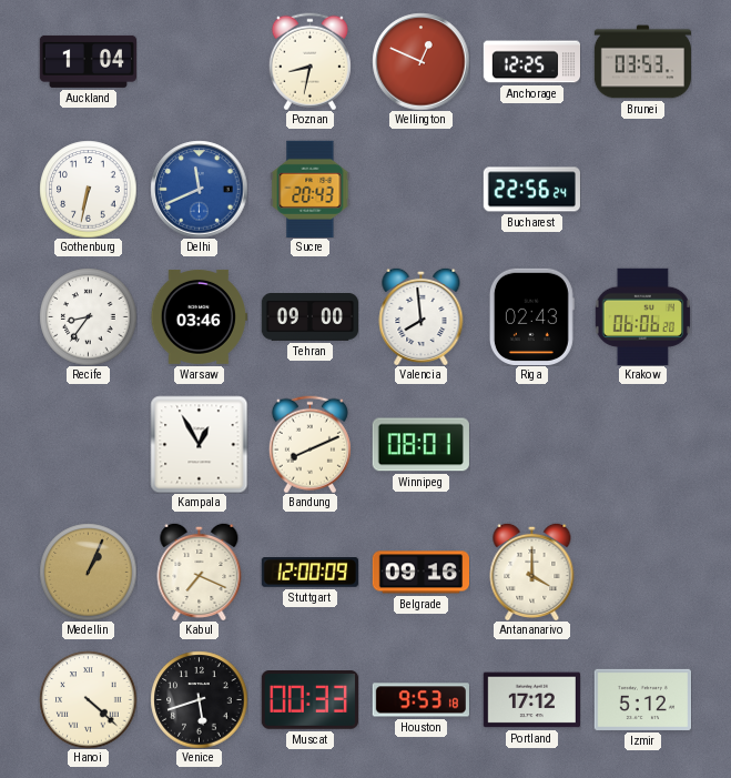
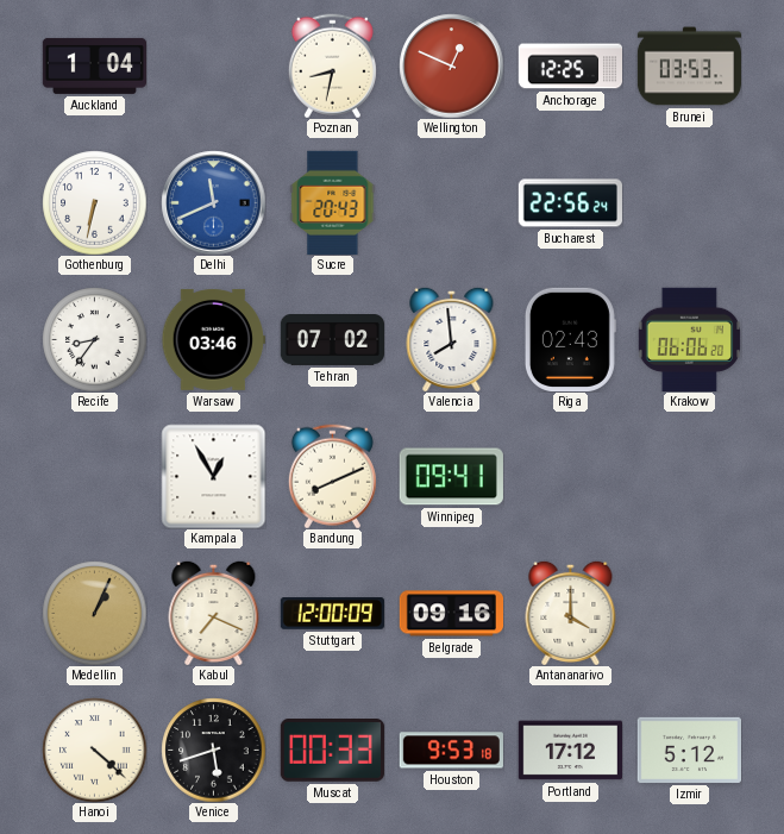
Tehran: 09:00 -> 07:02 (332, 340)
Winnipeg: 08:01 -> 09:41 (451, 477)
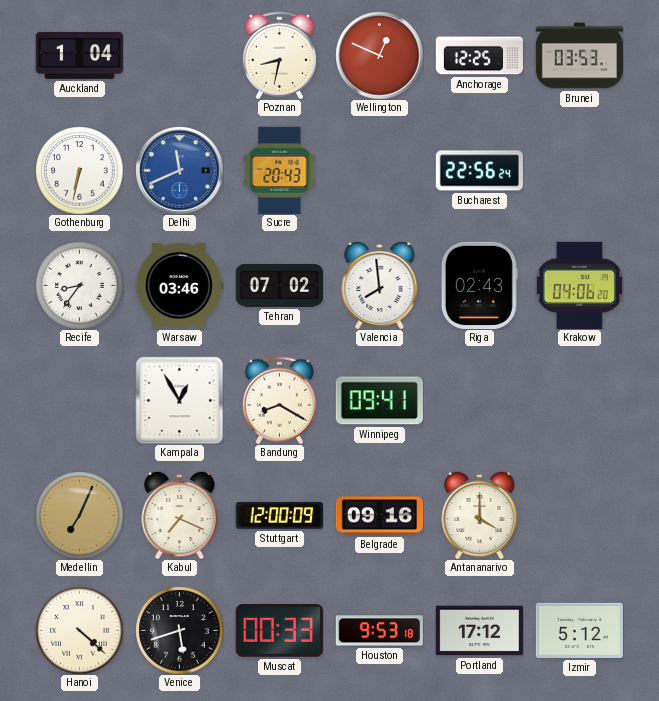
Krakow: 06:06 -> 04:06 (579, 285)
Bandung: 8:11 -> 8:20 (279, 400)
Medellin: 1:04 -> 7:04 (79, 515)
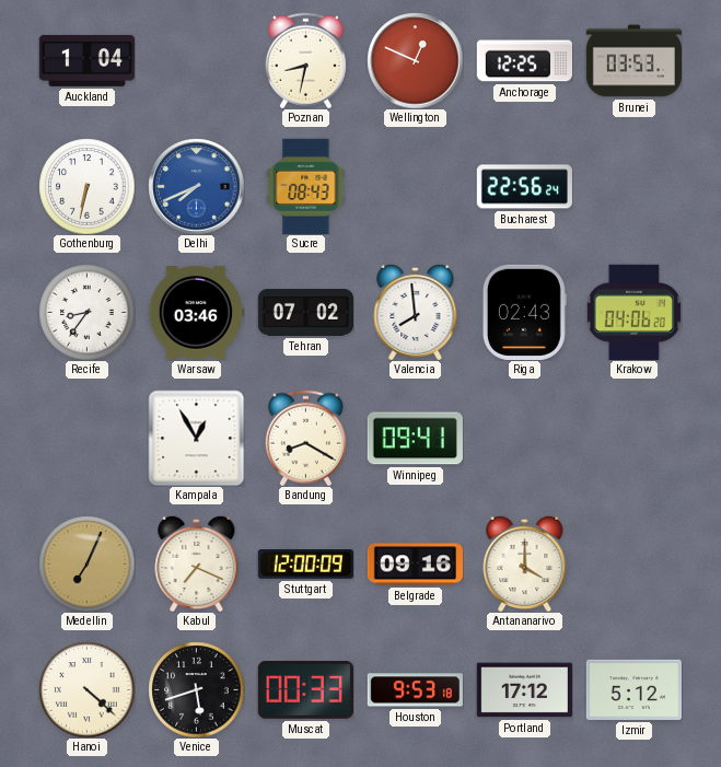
Delhi: 11:41 -> 7:41 (196, 186)
Sucre: 20:43 -> 08:43 (306, 186)
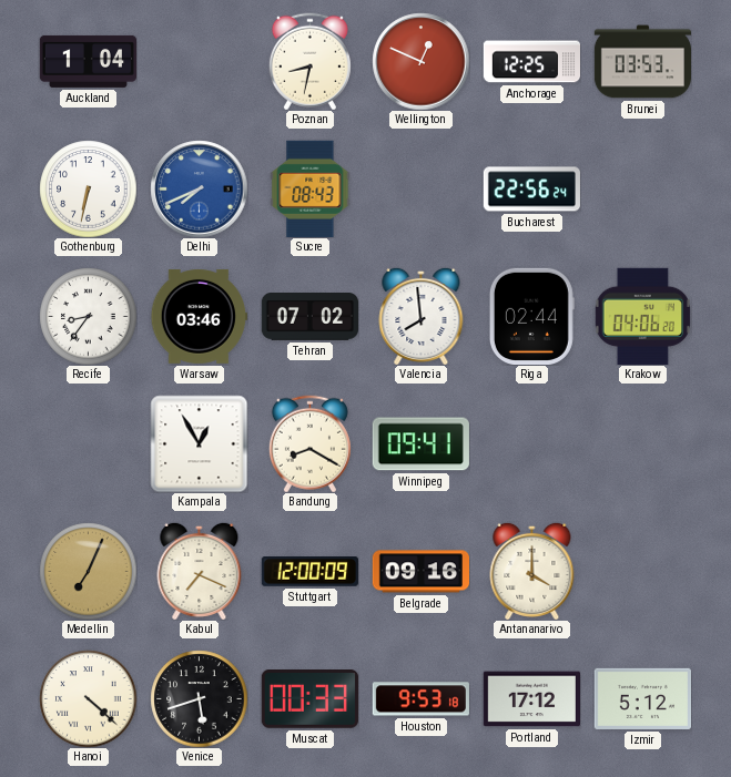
Riga: 02:43 -> 02:44 (531, 316)
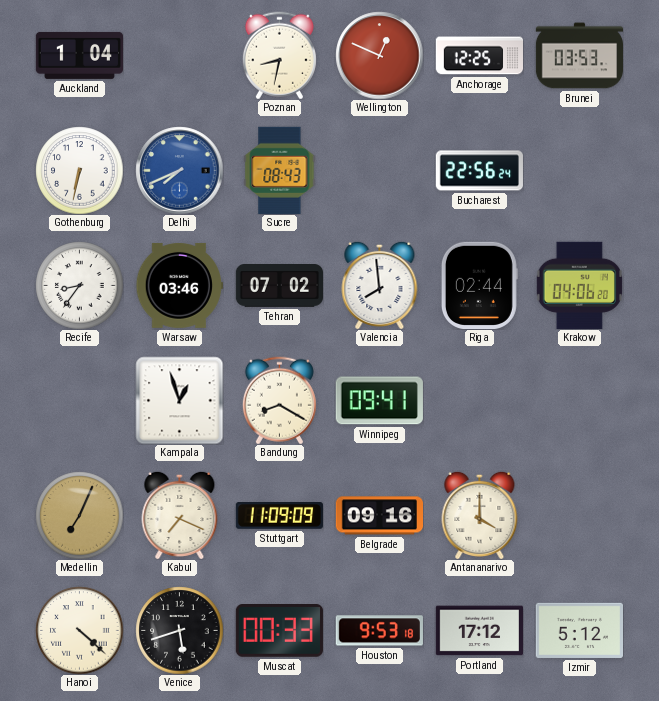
Kampala: 12:55 -> 12:57 (179, 400)
Stuttgart: 12:00 -> 11:09 (279, 516)
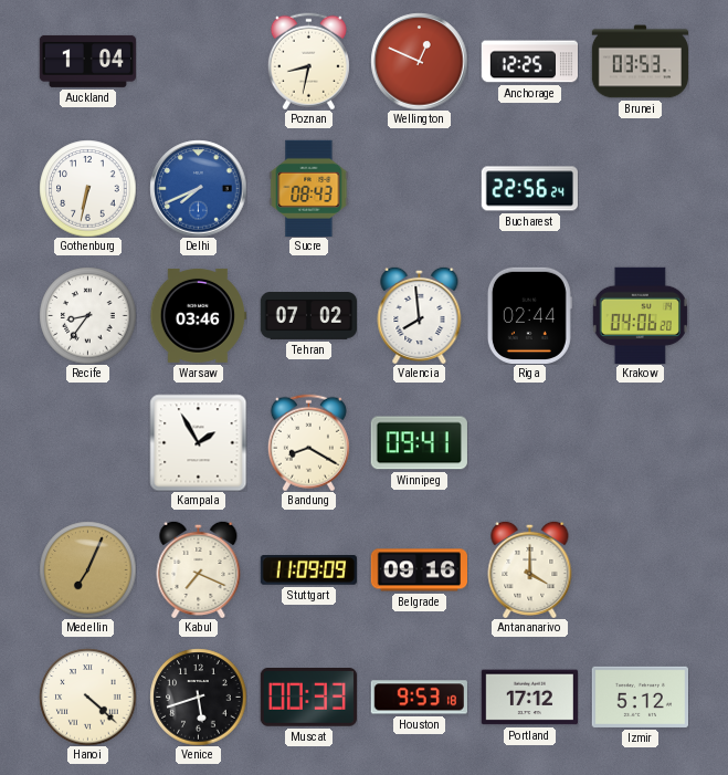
Kampala: 12:57 -> 1:55 (198, 442)
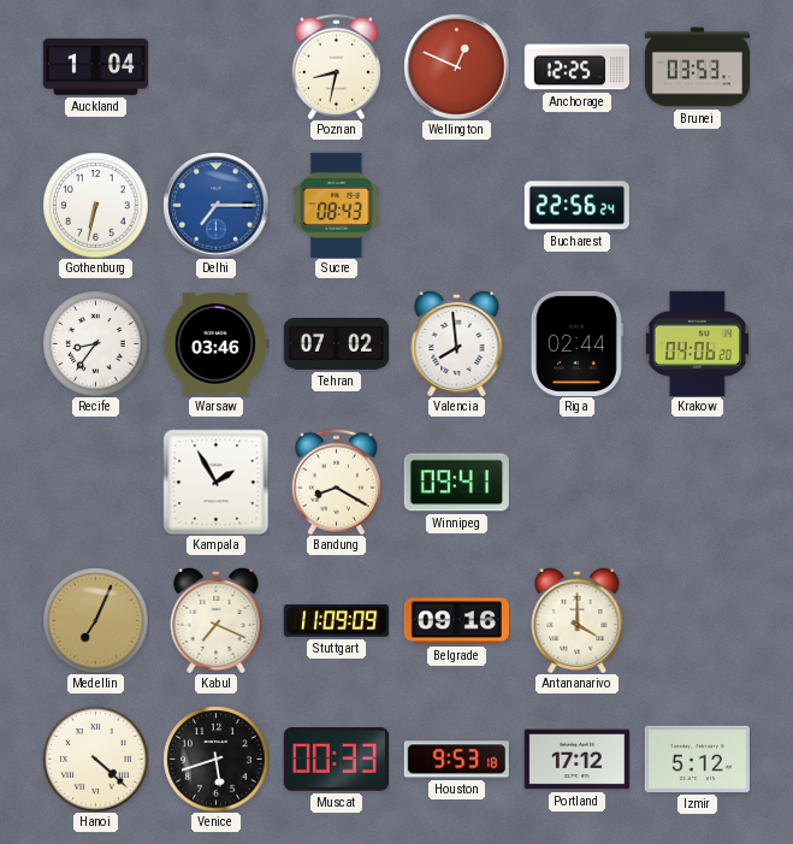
Delhi: 7:41 -> 7:15 (215, 205)
